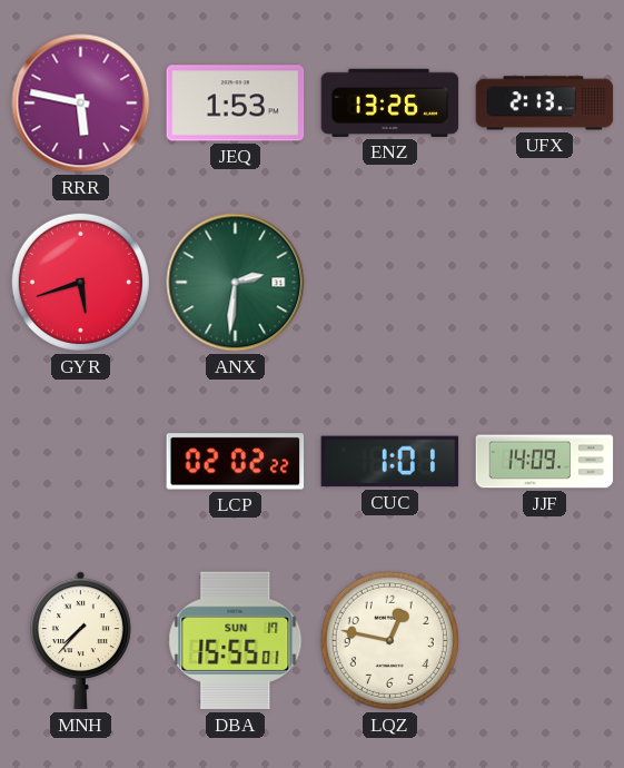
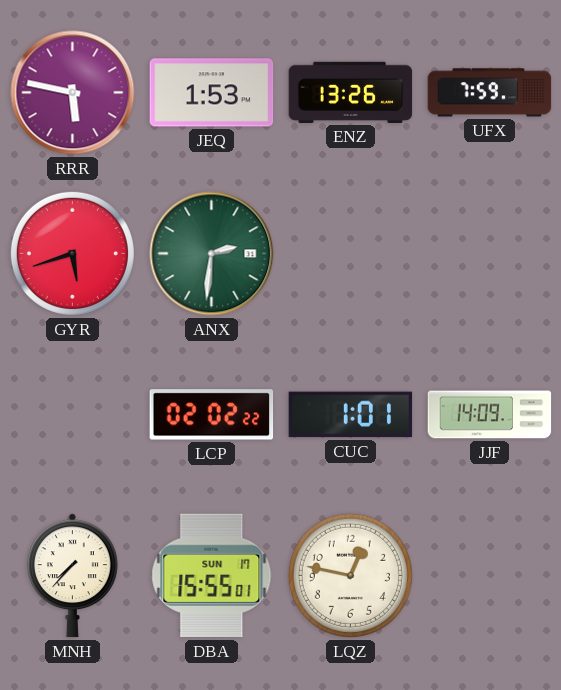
UFX: 2:13 -> 7:59 (490, 93)
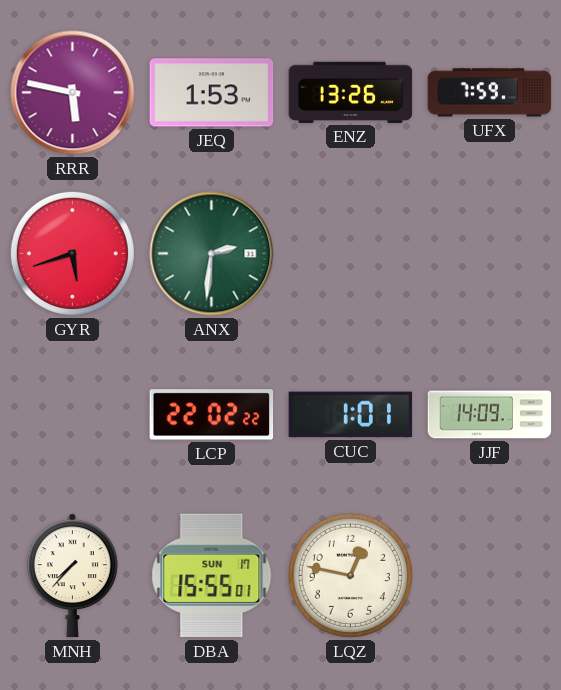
LCP: 02:02 -> 22:02 (212, 415)
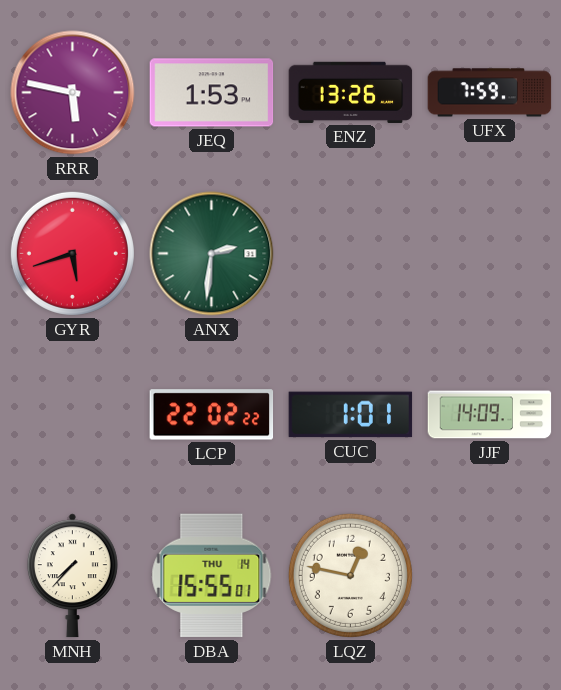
DBA date: SUN 17 -> THU 14 (212, 576)
